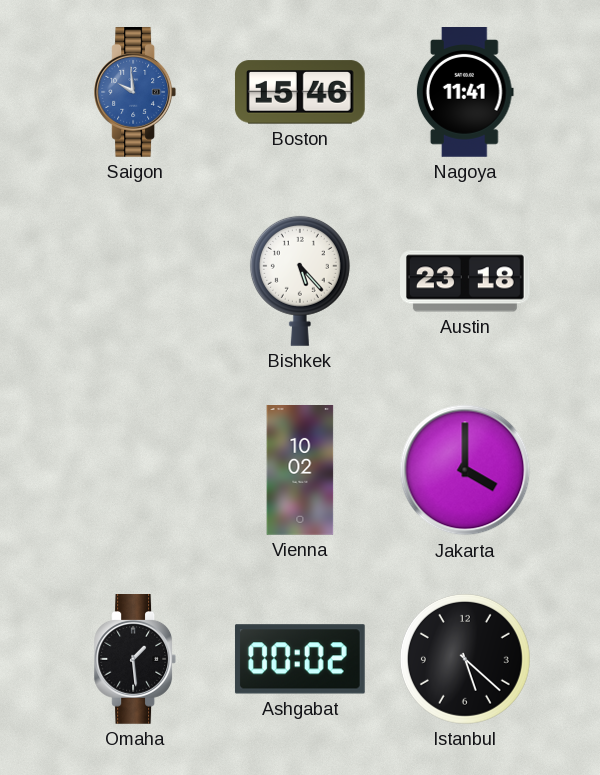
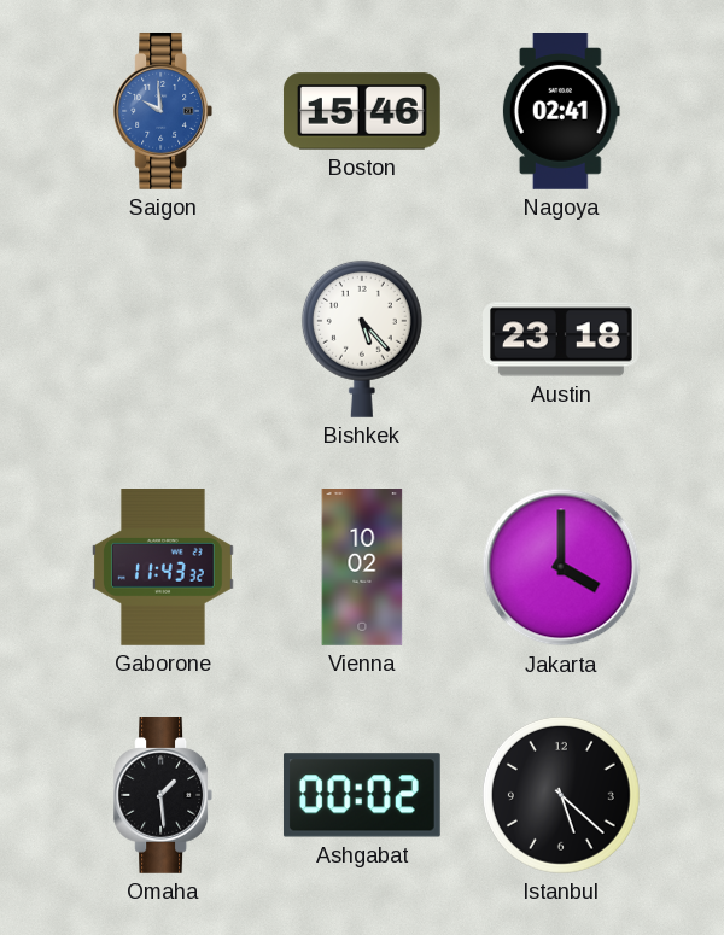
Nagoya: 11:41 -> 02:41 (561, 112)
Gaborone: none -> 11:43 (163, 568)
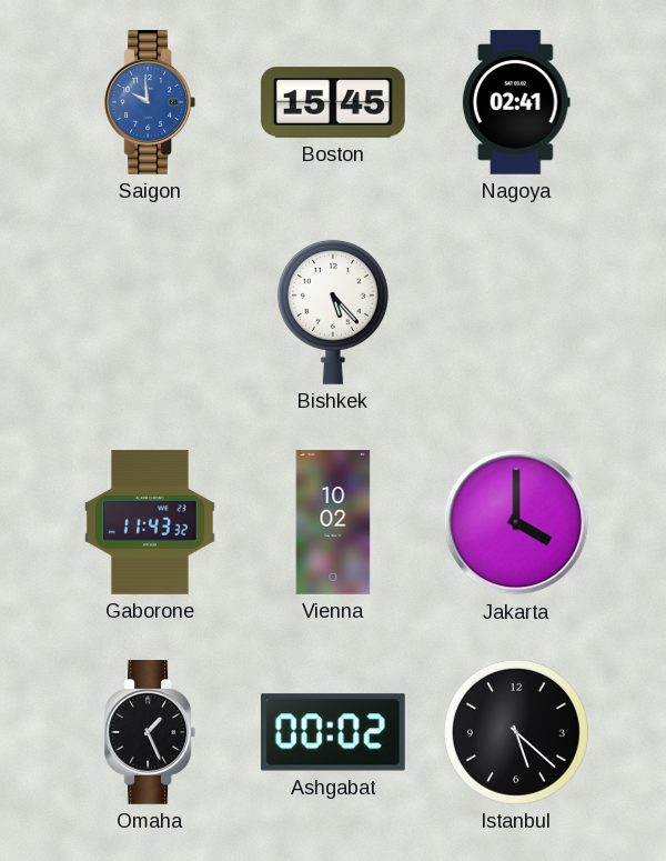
Boston: 15:46 -> 15:45 (333, 102)
Austin: 23:18 -> none (562, 339)
Omaha: 1:29 -> 1:26 (149, 733)
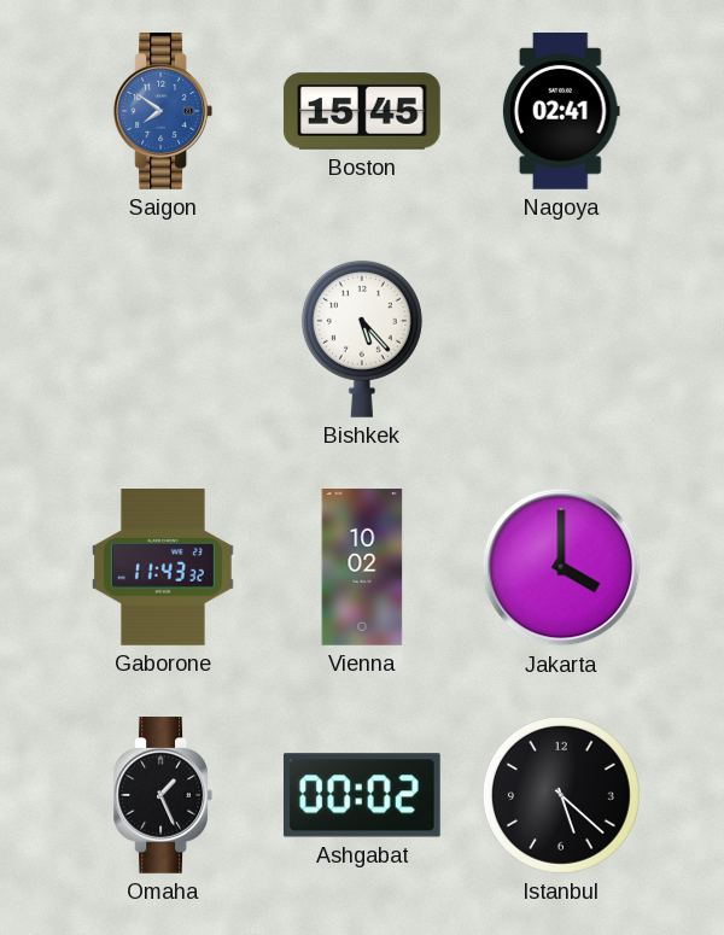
Saigon: 9:59 -> 7:51 (162, 112)
